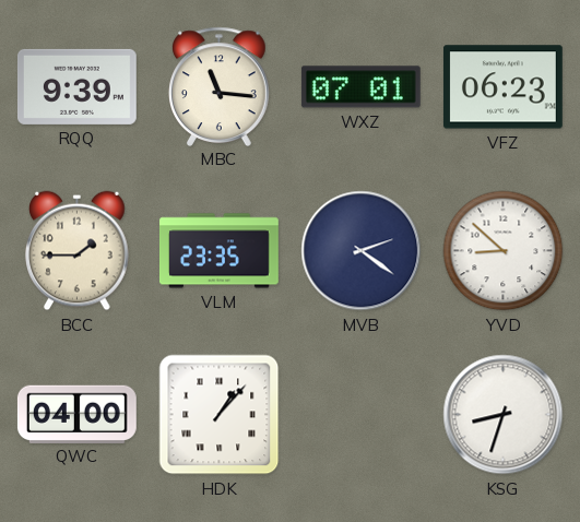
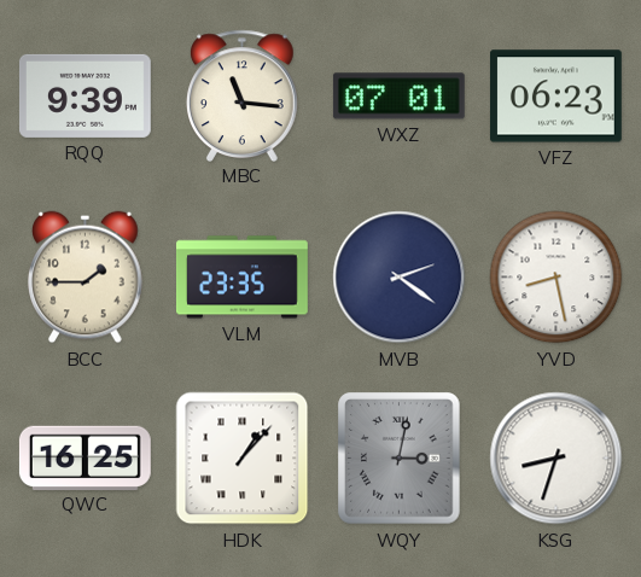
YVD: 8:52 -> 8:28 (556, 278)
QWC: 04:00 -> 16:25 (85, 457)
WQY: none -> 3:02 (400, 459)
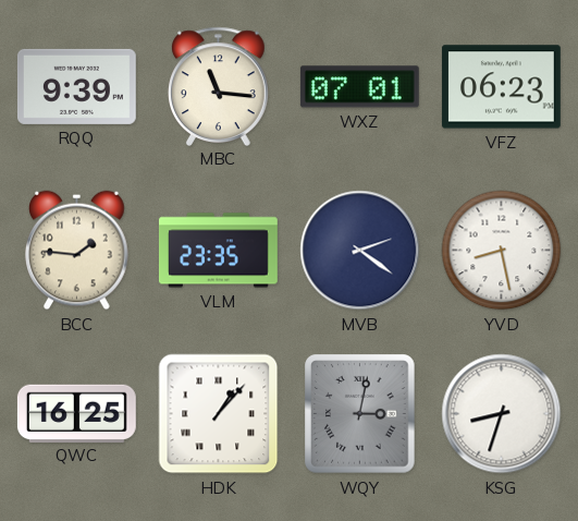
BCC: 1:45 -> 1:46 (77, 251)
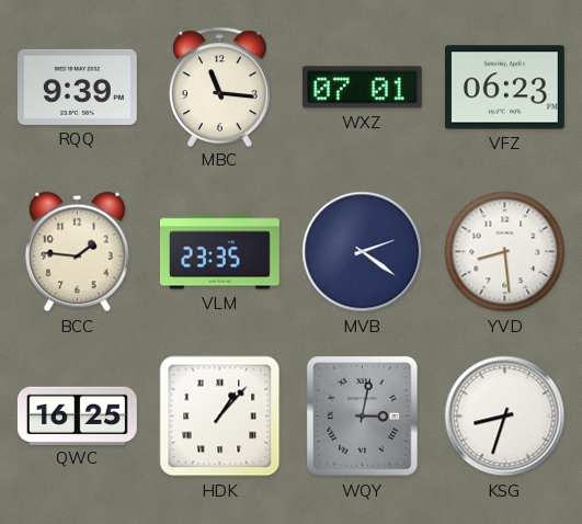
YVD: 8:28 -> 8:29 (505, 252)
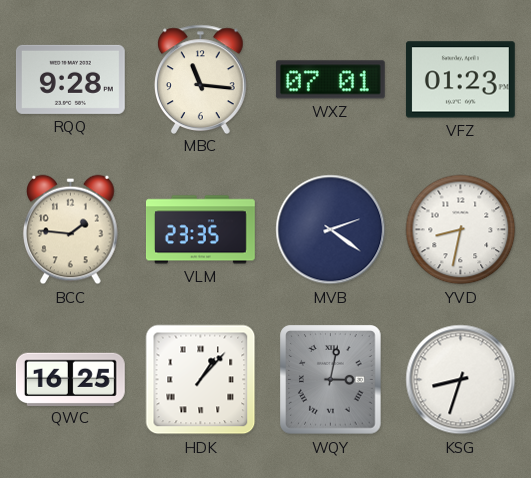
RQQ: 9:39 -> 9:28 (70, 79)
VFZ: 06:23 -> 01:23 (460, 80)
YVD: 8:29 -> 8:32 (461, 230)
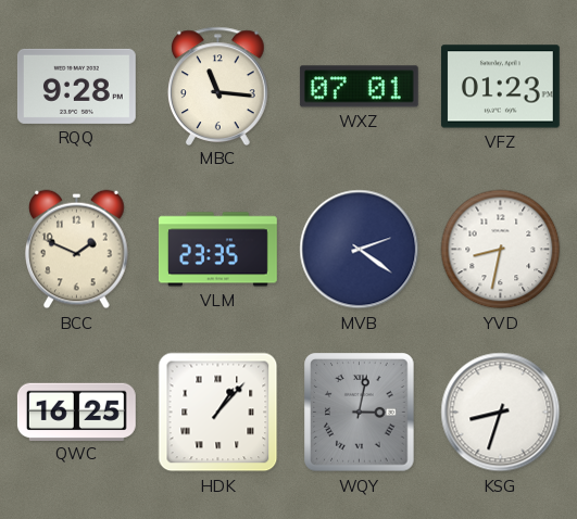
BCC: 1:46 -> 1:49 (77, 250)
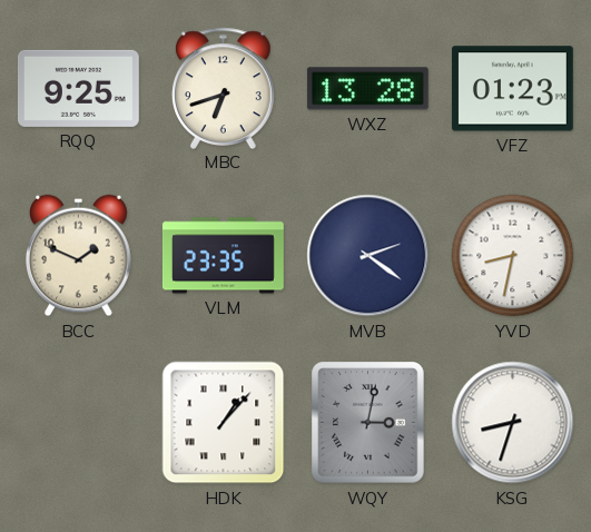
RQQ: 9:28 -> 9:25 (78, 88)
MBC: 11:16 -> 6:42 (224, 88)
WXZ: 07:01 -> 13:28 (367, 89)
QWC: 16:25 -> none (76, 412)
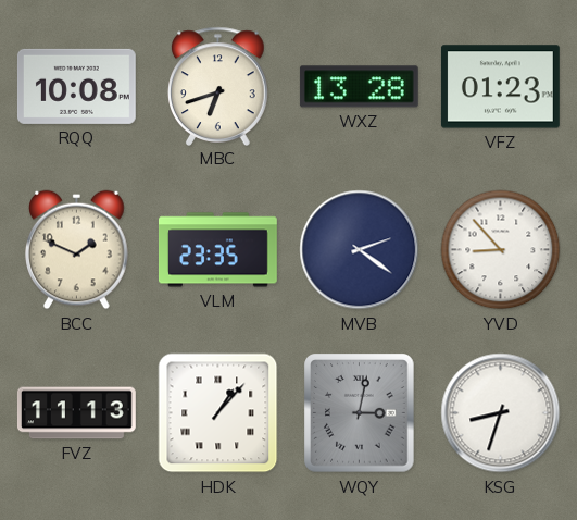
RQQ: 9:25 -> 10:08 (76, 86)
YVD: 8:32 -> 8:53 (501, 250)
FVZ: none -> 11:13 (77, 413)
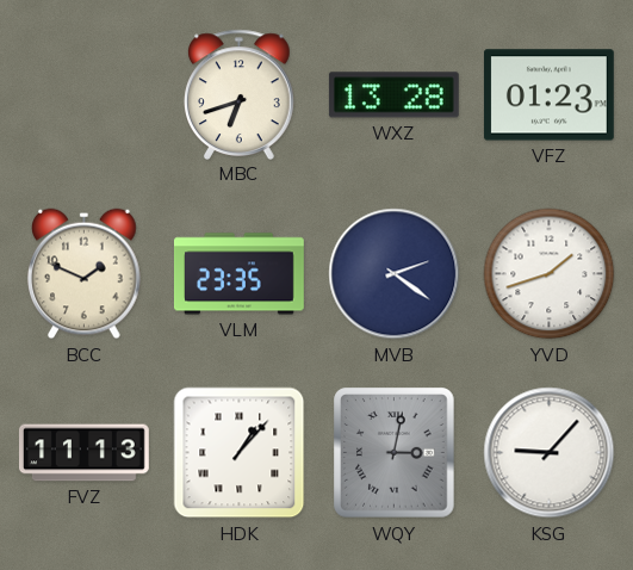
RQQ: 10:08 -> none (76, 86)
YVD: 8:53 -> 1:42 (550, 274)
KSG: 8:33 -> 9:07 (550, 453)
